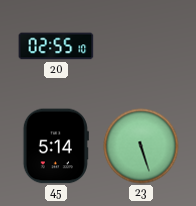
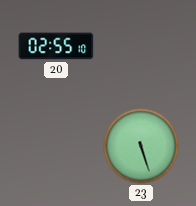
45: 5:14 -> none (56, 146)
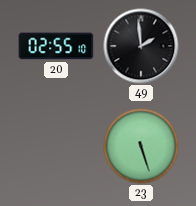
49: none -> 1:59 (141, 46)
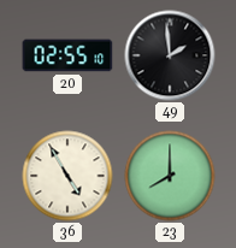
36: none -> 4:55 (67, 176)
23: 5:27 -> 8:00 (170, 176)
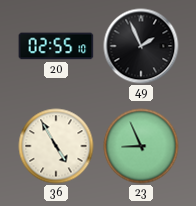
49: 1:59 -> 1:56 (141, 46)
23: 8:00 -> 8:56 (141, 146)
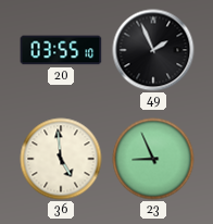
20: 02:55 -> 03:55 (61, 50)
36: 4:55 -> 4:59 (61, 159)
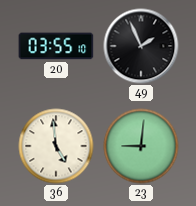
23: 8:56 -> 9:01 (141, 146)
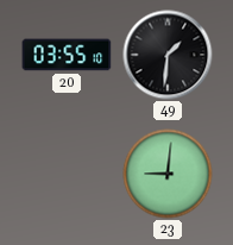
49: 1:56 -> 1:31 (168, 55)
36: 4:59 -> none (56, 146)
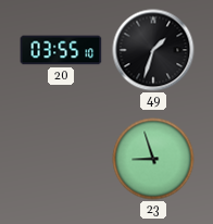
49: 1:31 -> 1:33 (153, 50)
23: 9:01 -> 8:57 (153, 159)
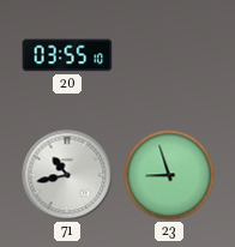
49: 1:33 -> none (153, 50)
71: none -> 10:43 (67, 175)
